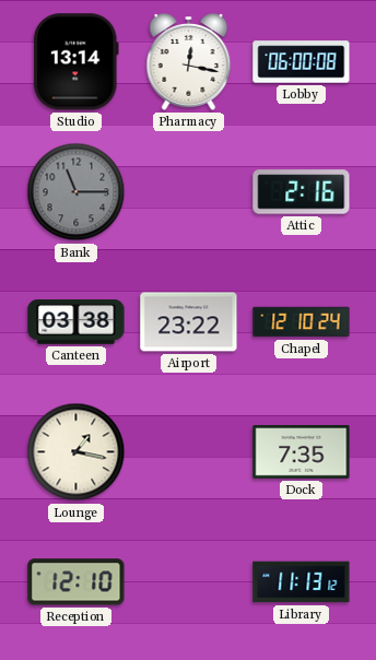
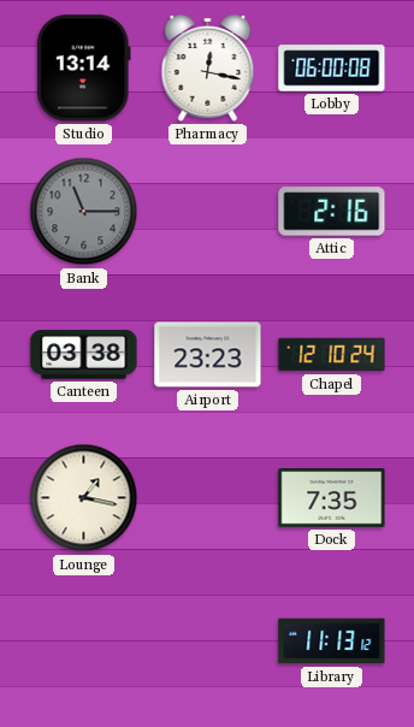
Airport: 23:22 -> 23:23 (208, 355)
Reception: 12:10 -> none (77, 582)
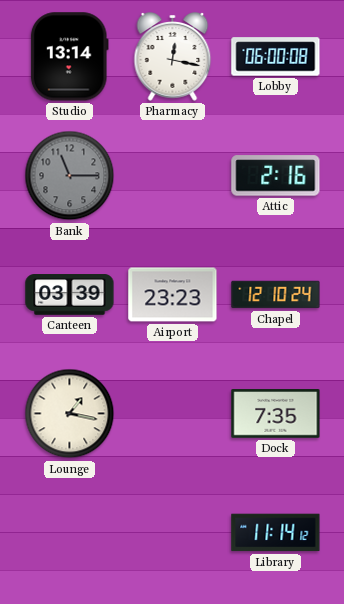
Canteen: 03:38 -> 03:39 (70, 295)
Library: 11:13 -> 11:14 (276, 533)
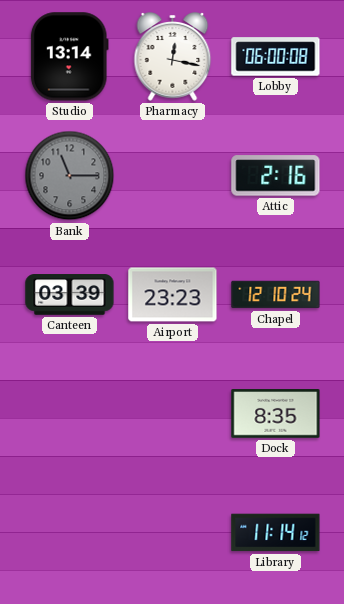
Lounge: 1:17 -> none (70, 414)
Dock: 7:35 -> 8:35 (276, 414)
